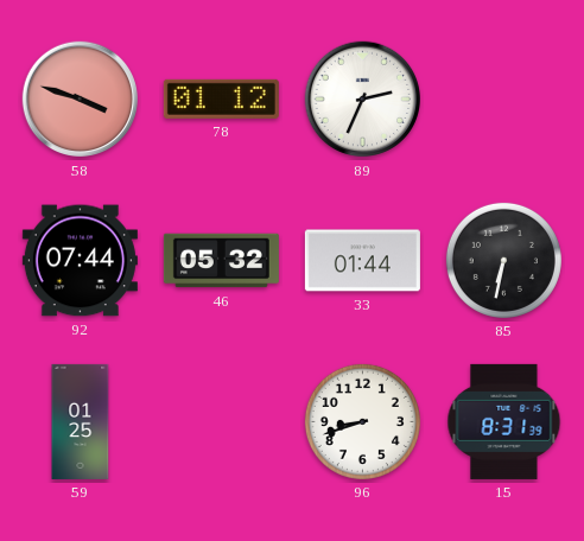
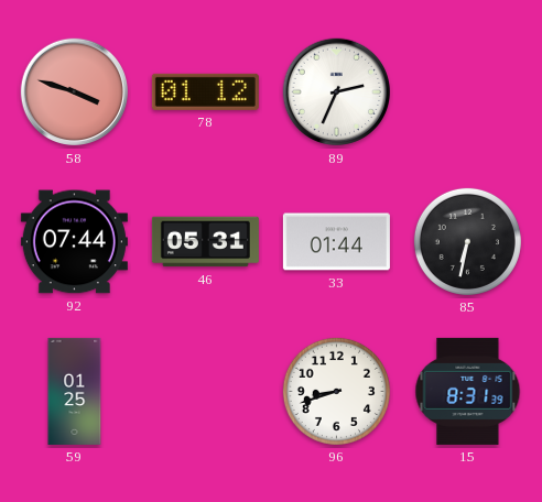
46: 05:32 -> 05:31 (205, 242)
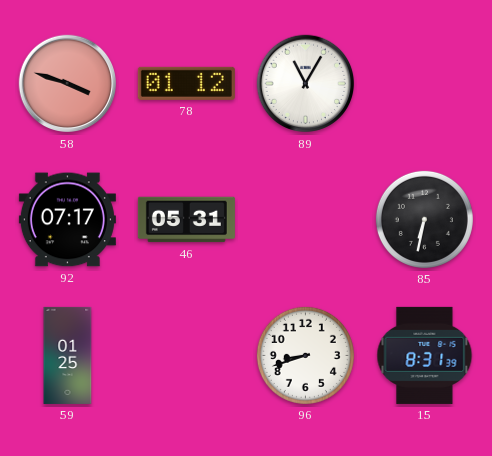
89: 2:34 -> 11:05 (306, 84)
92: 07:44 -> 07:17 (67, 220)
33: 01:44 -> none (336, 242)
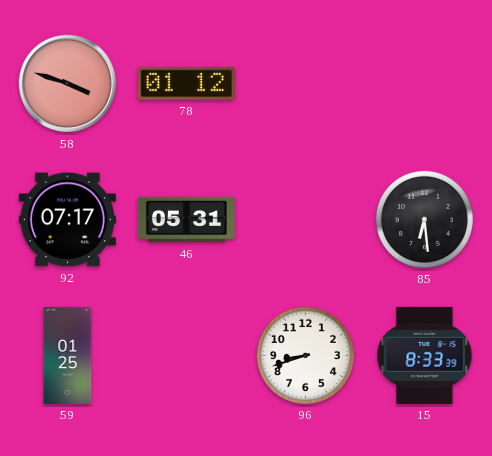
89: 11:05 -> none (306, 84)
85: 6:32 -> 6:29 (424, 219)
15: 8:31 -> 8:33 (425, 355)
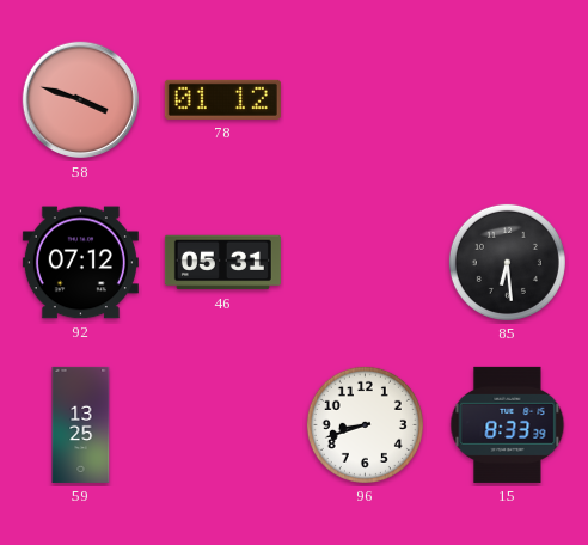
92: 07:17 -> 07:12 (80, 263)
59: 01:25 -> 13:25 (81, 424)
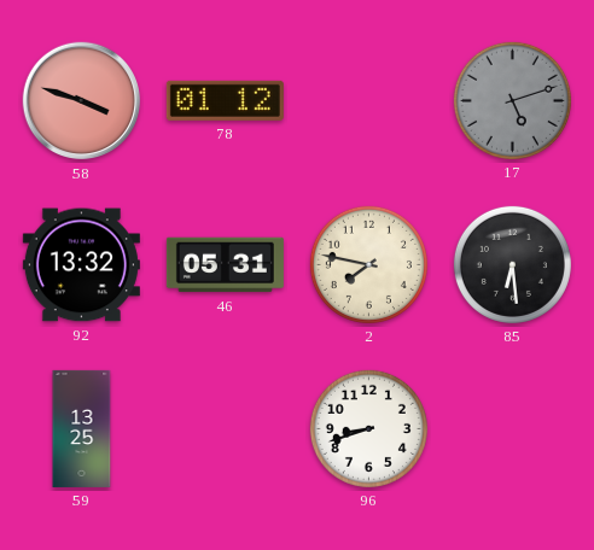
17: none -> 5:12 (512, 100)
92: 07:12 -> 13:32 (81, 265)
2: none -> 7:47 (368, 264)
15: 8:33 -> none (508, 424)
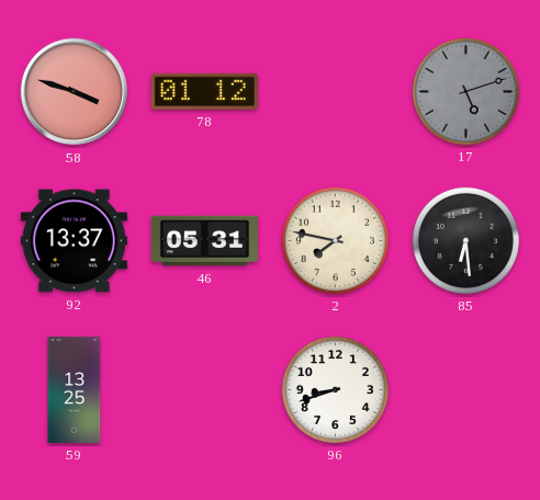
92: 13:32 -> 13:37 (74, 241)
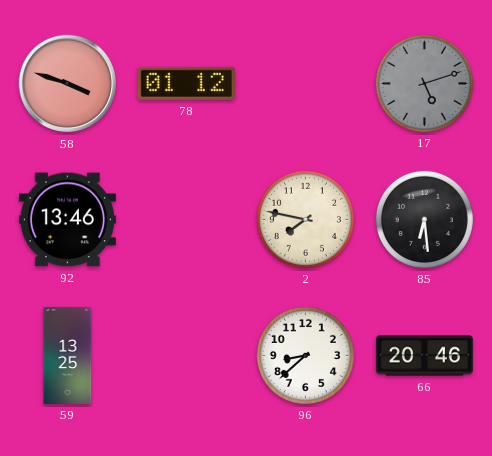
92: 13:37 -> 13:46 (67, 220)
46: 05:31 -> none (204, 241)
96: 8:42 -> 8:38 (305, 355)
66: none -> 20:46 (424, 356)
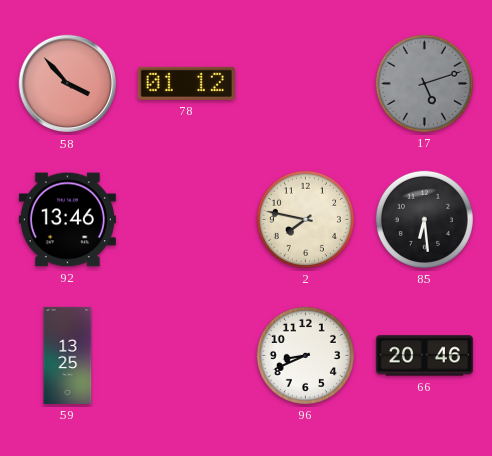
58: 3:48 -> 3:53 (68, 84)
96: 8:38 -> 8:41 (305, 355)
